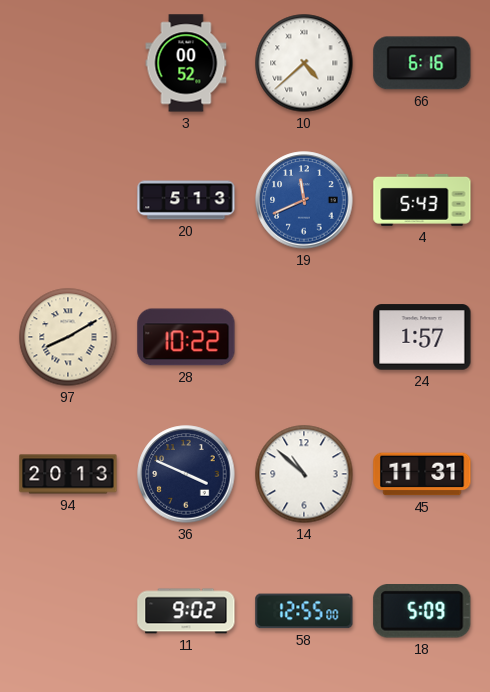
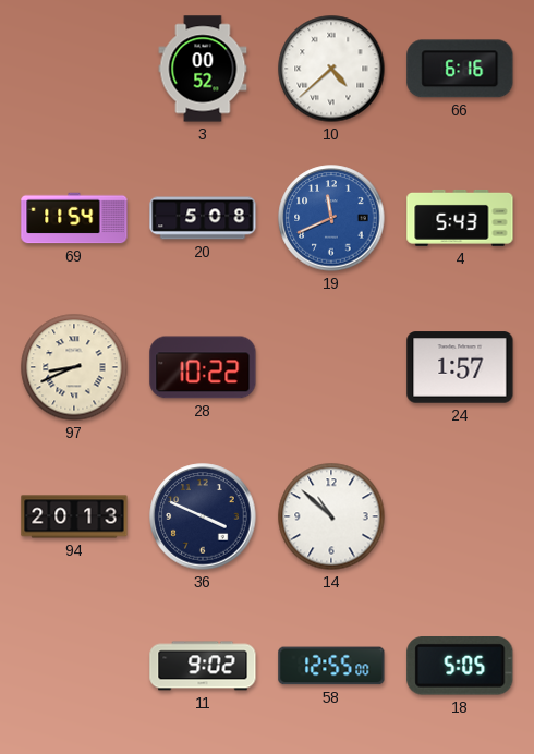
69: none -> 11:54 (74, 218)
20: 5:13 -> 5:08 (203, 218)
97: 8:10 -> 8:41 (74, 367)
45: 11:31 -> none (422, 474)
18: 5:09 -> 5:05 (460, 667)
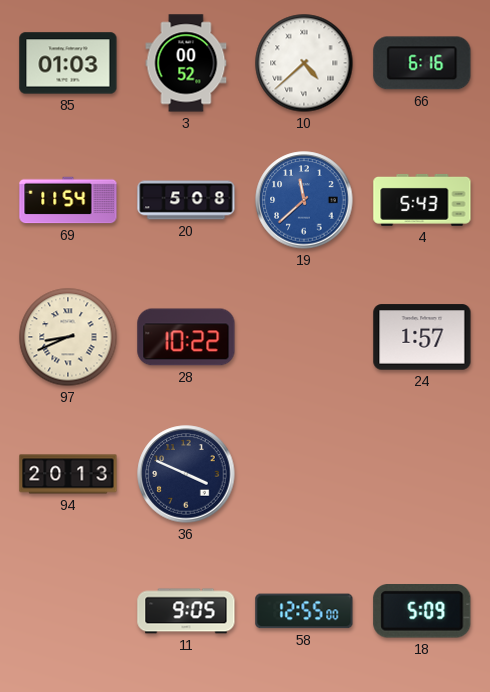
85: none -> 01:03 (68, 63)
19: 11:41 -> 11:38 (304, 200)
14: 10:52 -> none (331, 516)
11: 9:02 -> 9:05 (186, 611)
18: 5:05 -> 5:09 (422, 612)
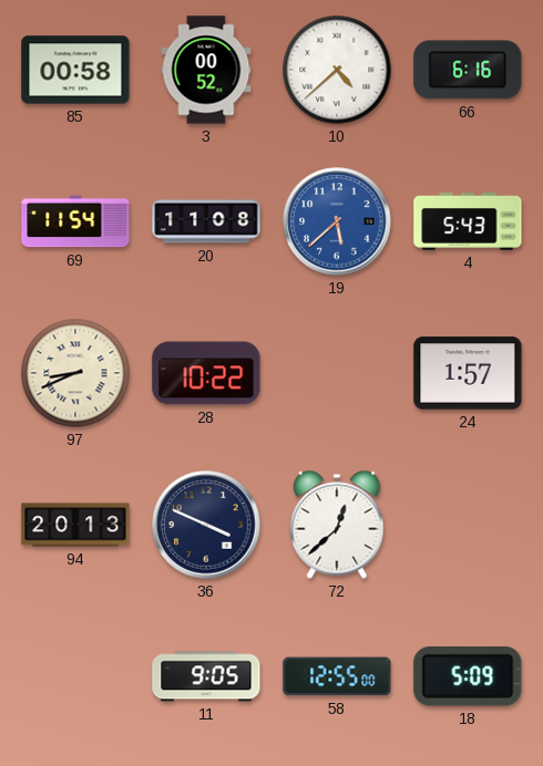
85: 01:03 -> 00:58 (75, 70)
20: 5:08 -> 11:08 (206, 221)
19: 11:38 -> 5:38 (337, 221)
72: none -> 12:38 (337, 525)
